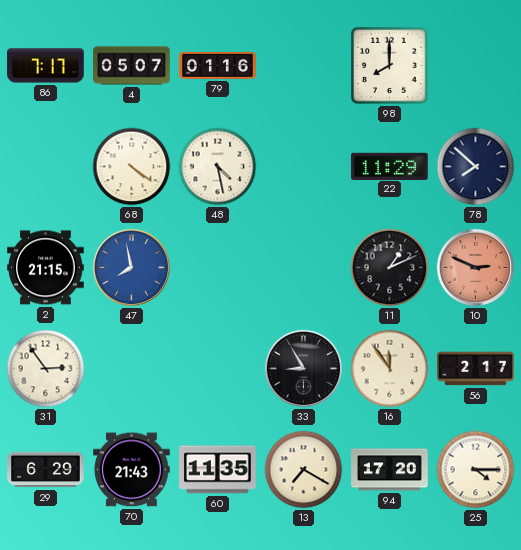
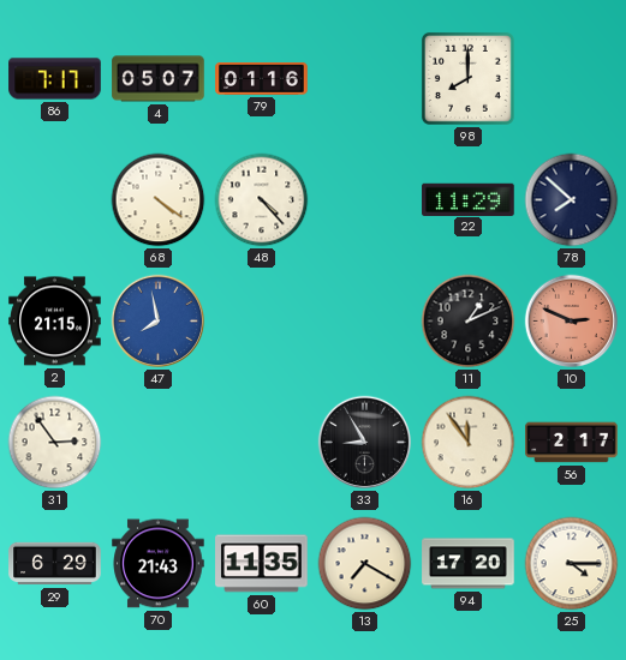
48: 4:28 -> 4:23 (262, 200)
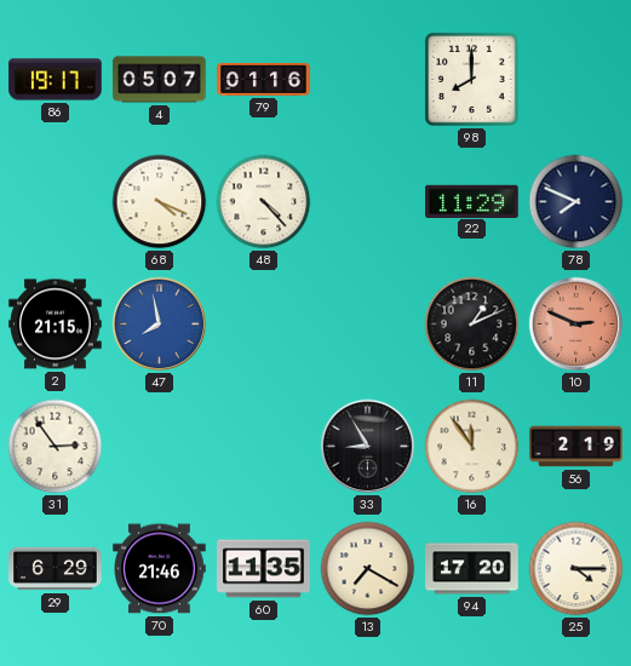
86: 7:17 -> 19:17 (56, 80)
68: 4:21 -> 4:19 (160, 202)
78: 7:52 -> 7:49 (576, 202)
56: 2:17 -> 2:19 (576, 447)
70: 21:43 -> 21:46 (160, 569)
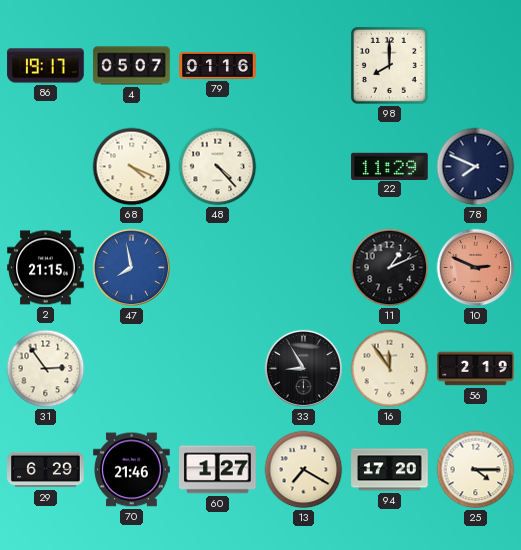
60: 11:35 -> 1:27 (218, 470)
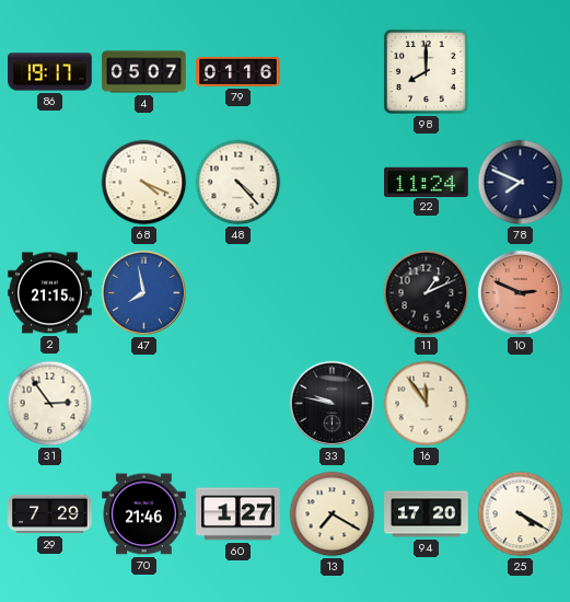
22: 11:29 -> 11:24 (427, 182)
33: 8:55 -> 9:47 (333, 404)
56: 2:19 -> none (476, 369)
29: 6:29 -> 7:29 (50, 514)
25: 4:15 -> 4:20 (521, 514)
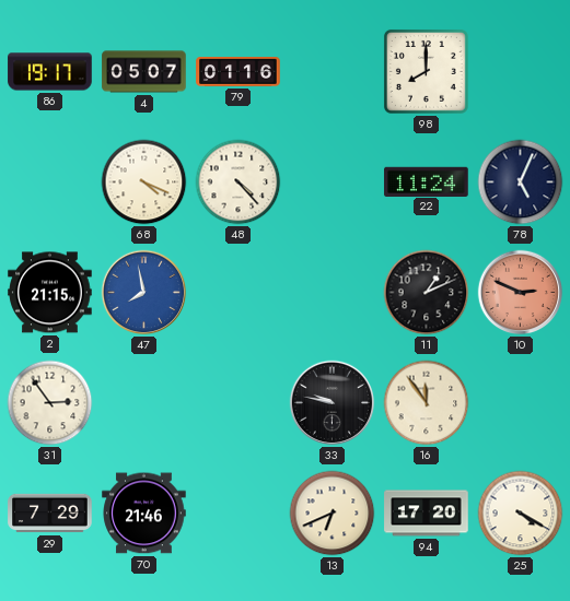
78: 7:49 -> 5:04 (521, 182)
60: 1:27 -> none (239, 514)
13: 7:20 -> 6:41 (333, 514)
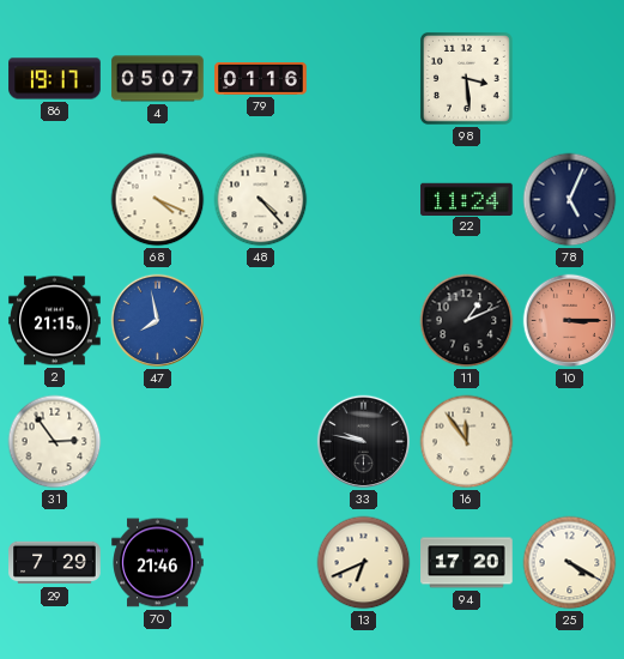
98: 8:00 -> 3:29 (466, 78)
10: 2:49 -> 3:15 (570, 321)
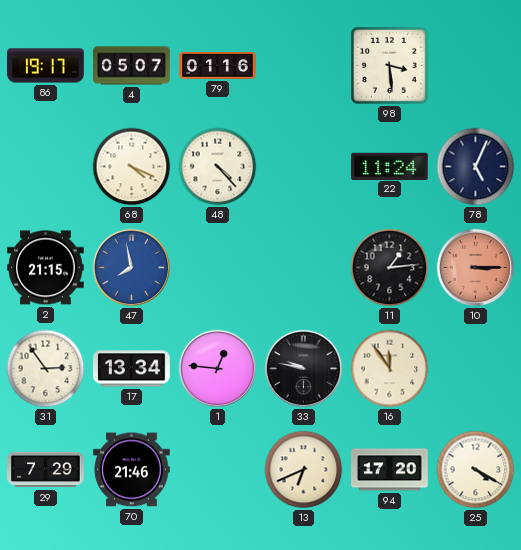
11: 1:11 -> 1:14 (390, 268)
17: none -> 13:34 (132, 369)
1: none -> 12:46 (218, 369)
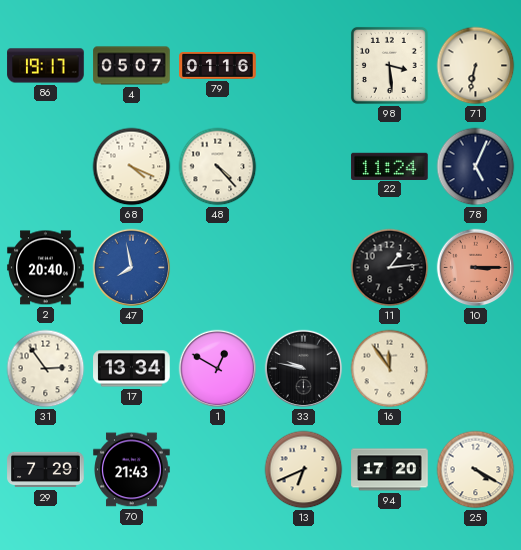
71: none -> 6:32 (476, 66)
2: 21:15 -> 20:40 (46, 268)
1: 12:46 -> 12:50 (218, 369)
70: 21:46 -> 21:43 (132, 470)
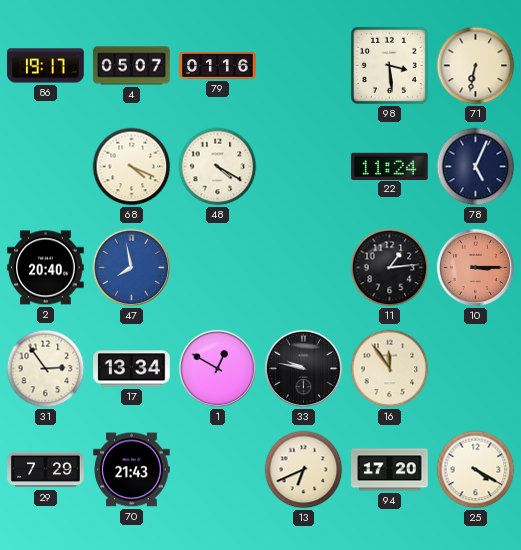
48: 4:23 -> 4:20 (218, 167)
